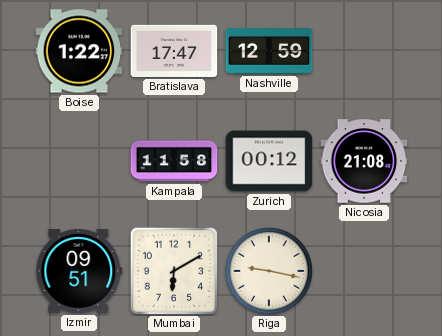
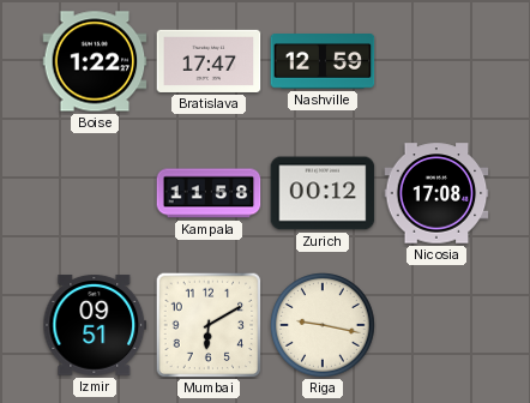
Nicosia: 21:08 -> 17:08 (436, 193)
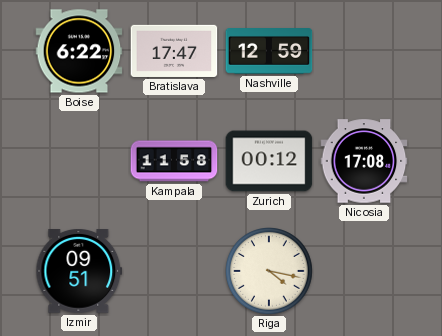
Boise: 1:22 -> 6:22 (79, 51)
Mumbai: 6:10 -> none (209, 325)
Riga: 9:17 -> 4:17 (270, 272)
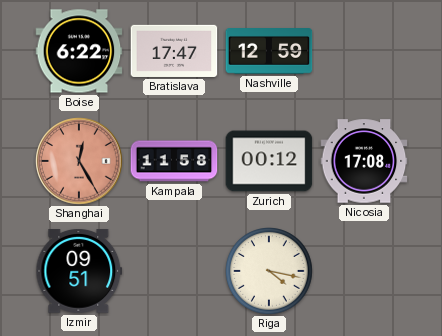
Shanghai: none -> 12:25 (79, 161)
